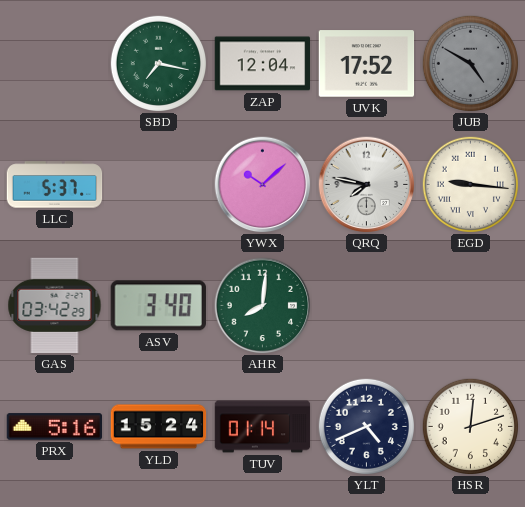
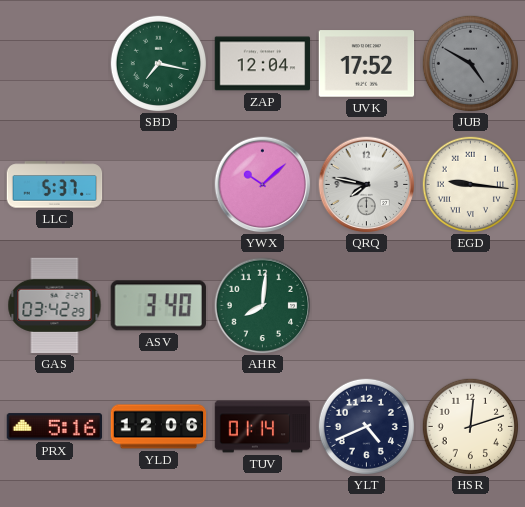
YLD: 15:24 -> 12:06 (159, 427)
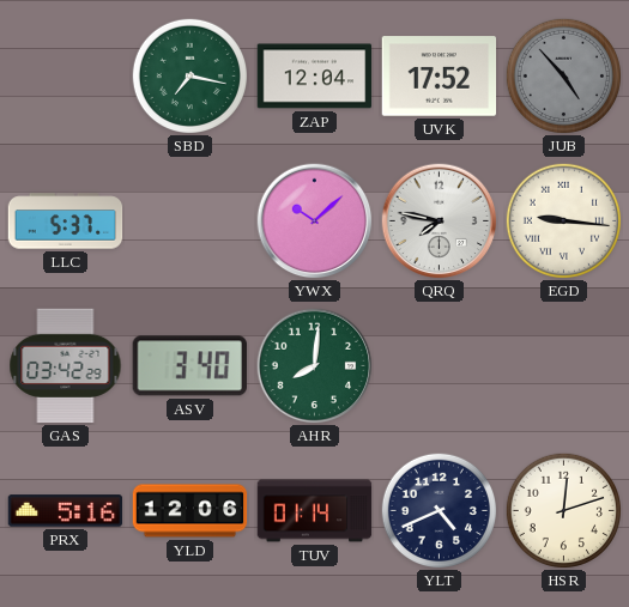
JUB: 4:50 -> 4:53 (563, 75)
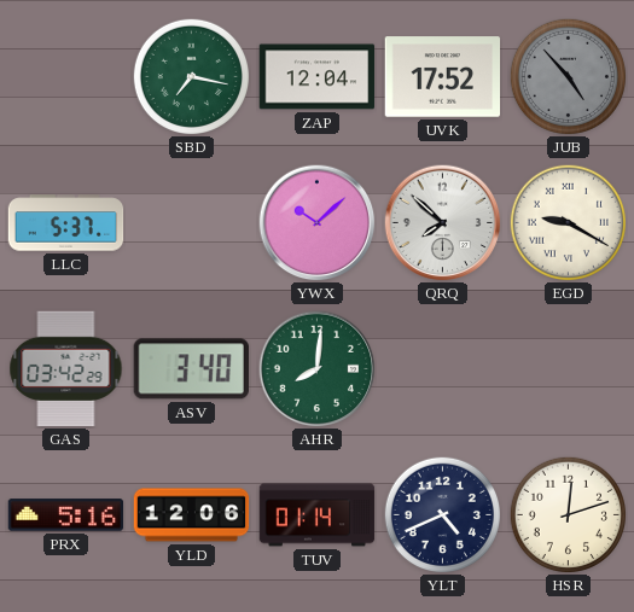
QRQ: 7:47 -> 7:52 (443, 223)
EGD: 9:16 -> 9:20 (568, 222)
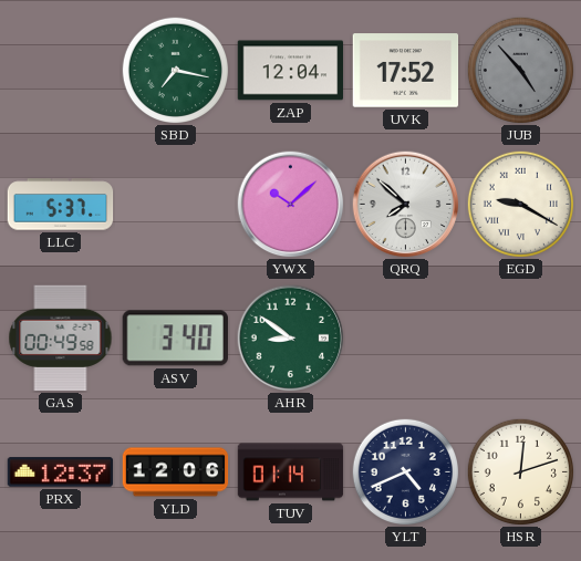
GAS: 03:42 -> 00:49 (61, 339)
AHR: 8:01 -> 8:51 (291, 339)
PRX: 5:16 -> 12:37 (61, 472)
